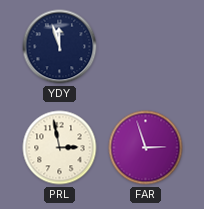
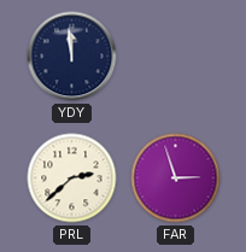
YDY: 11:57 -> 11:59 (72, 57)
PRL: 2:58 -> 2:38 (72, 178)
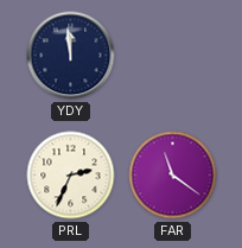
PRL: 2:38 -> 2:34 (71, 176)
FAR: 2:57 -> 11:21 (173, 176)
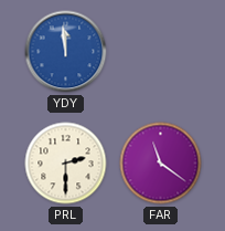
YDY dial: navy -> blue (66, 52)
PRL: 2:34 -> 2:30 (66, 164)
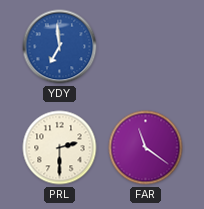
YDY: 11:59 -> 6:59 (60, 47)
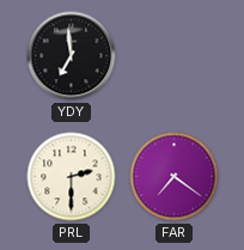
YDY dial: blue -> black (72, 56)
FAR: 11:21 -> 7:21 (175, 177)
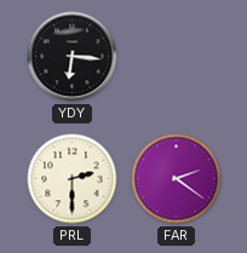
YDY: 6:59 -> 6:16 (73, 57)
FAR: 7:21 -> 2:21 (177, 179)
